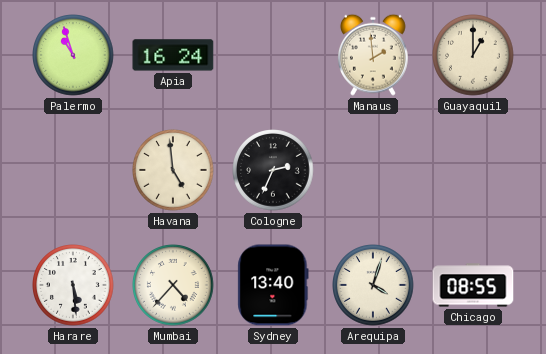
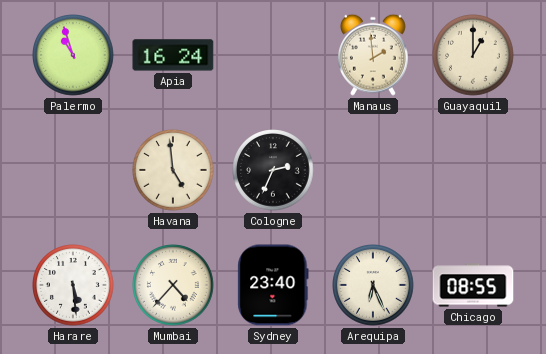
Sydney: 13:40 -> 23:40 (273, 285)
Arequipa: 4:03 -> 6:26 (373, 285)
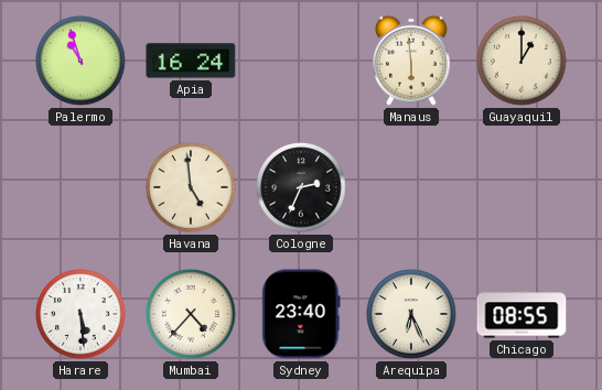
Manaus: 1:59 -> 5:59 (411, 61)
